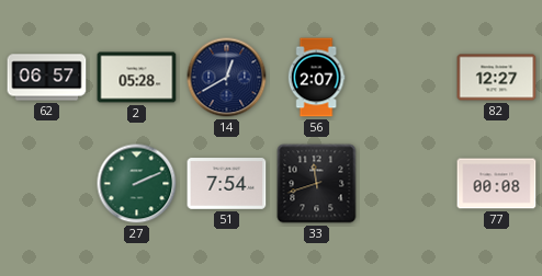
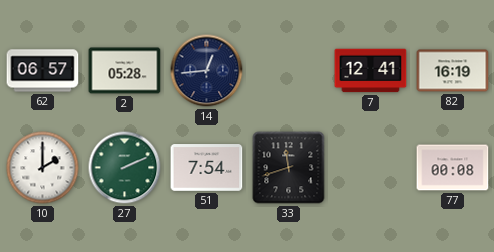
14: 12:40 -> 12:44 (207, 71)
56: 2:07 -> none (316, 78)
7: none -> 12:41 (371, 71)
82: 12:27 -> 16:19 (453, 71)
10: none -> 2:00 (43, 168)
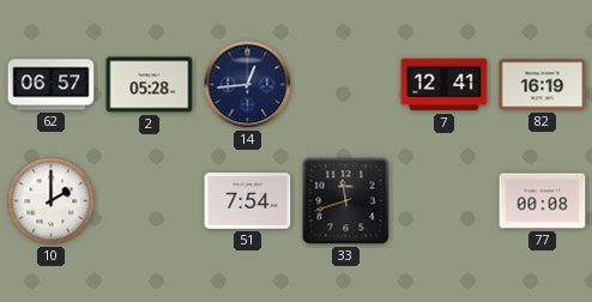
27: 2:11 -> none (125, 168)
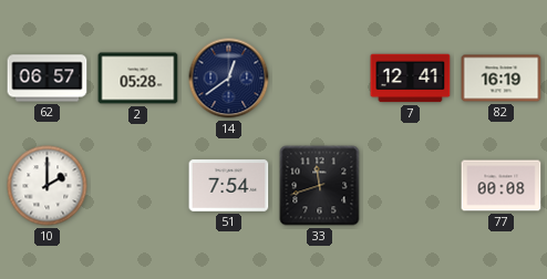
14: 12:44 -> 12:39 (229, 79)
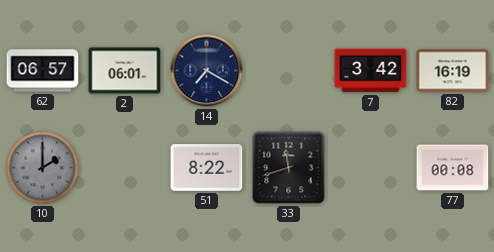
2: 05:28 -> 06:01 (125, 71)
14: 12:39 -> 7:20 (207, 71)
7: 12:41 -> 3:42 (371, 71)
10 dial: white -> grey (43, 168)
51: 7:54 -> 8:22 (207, 168)
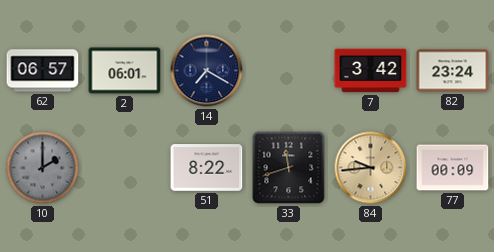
82: 16:19 -> 23:24 (453, 71)
84: none -> 9:44 (371, 168)
77: 00:08 -> 00:09 (453, 168)
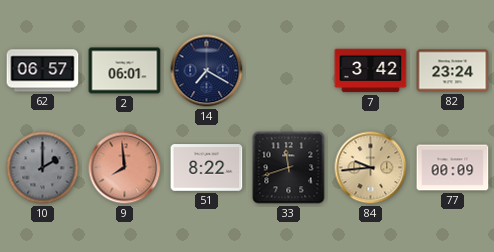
9: none -> 7:59 (125, 168)
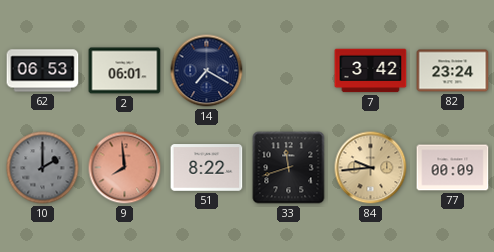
62: 06:57 -> 06:53 (43, 71)
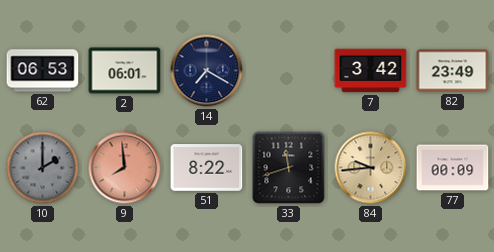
82: 23:24 -> 23:49 (453, 71)
